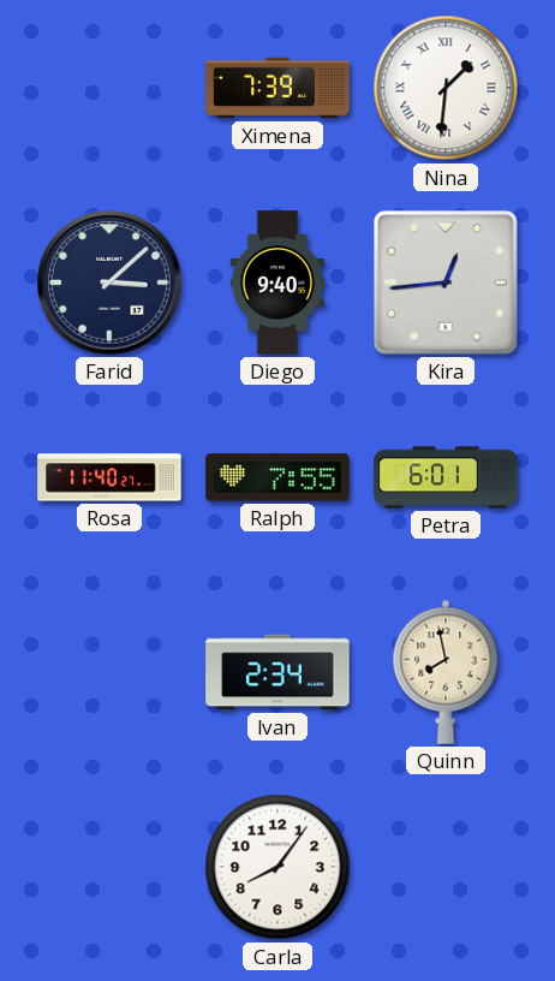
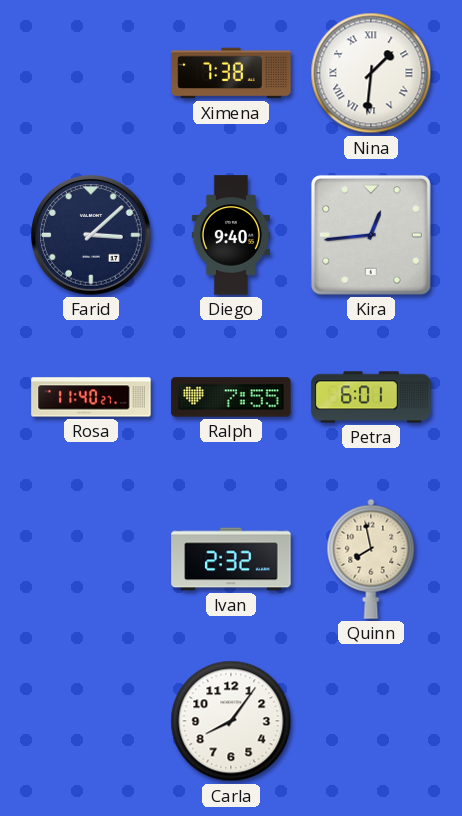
Ximena: 7:39 -> 7:38 (231, 73)
Ivan: 2:34 -> 2:32 (231, 559)
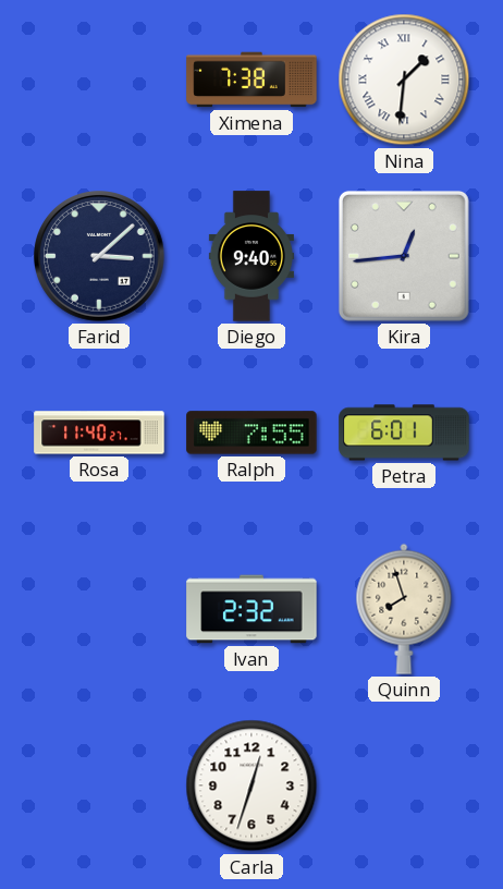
Quinn: 7:58 -> 7:57 (404, 609)
Carla: 8:06 -> 12:33 (251, 786)
